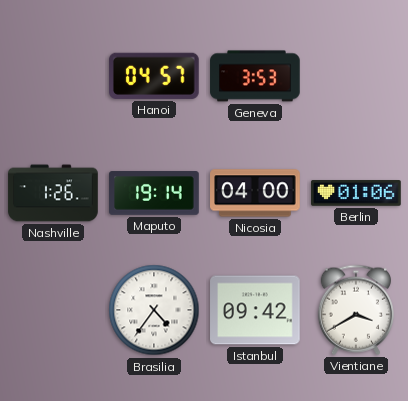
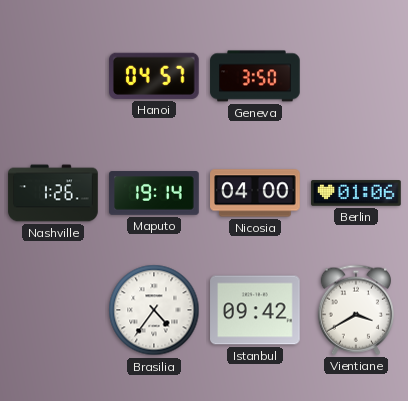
Geneva: 3:53 -> 3:50 (255, 76)
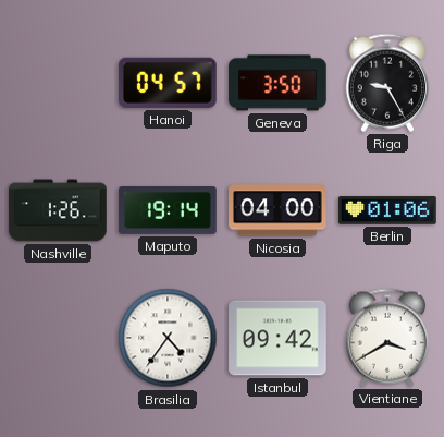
Riga: none -> 9:25 (387, 83)
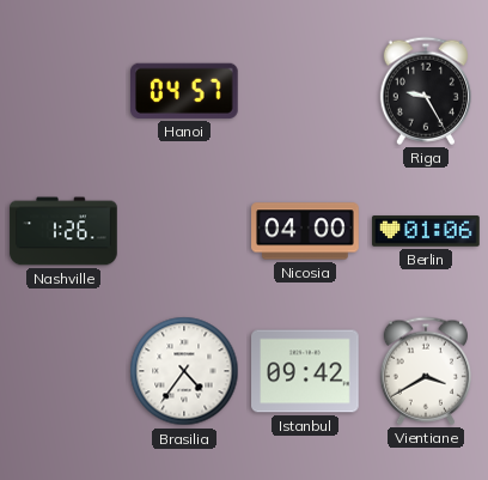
Geneva: 3:50 -> none (277, 83)
Maputo: 19:14 -> none (168, 210)
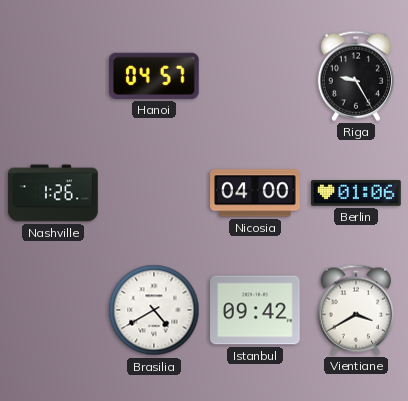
Brasilia: 4:36 -> 4:40 (154, 310)
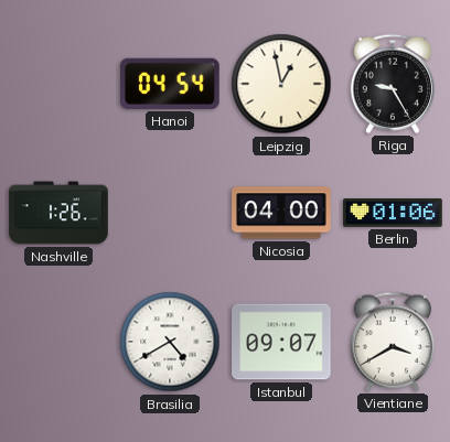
Hanoi: 04:57 -> 04:54 (171, 84)
Leipzig: none -> 12:58 (281, 84)
Istanbul: 09:42 -> 09:07 (281, 342)
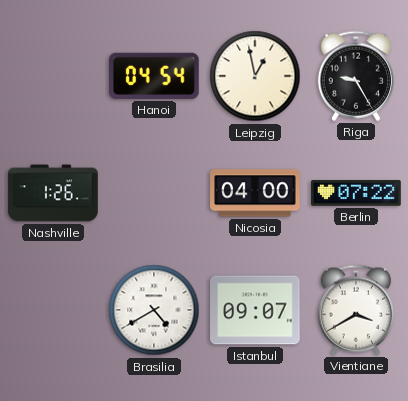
Berlin: 01:06 -> 07:22 (356, 193)
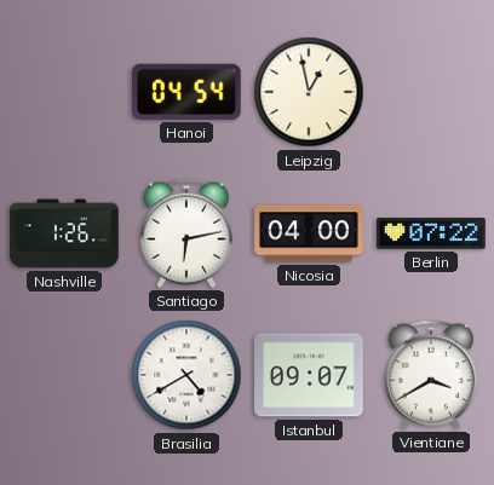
Riga: 9:25 -> none (356, 76)
Santiago: none -> 6:13 (186, 233)
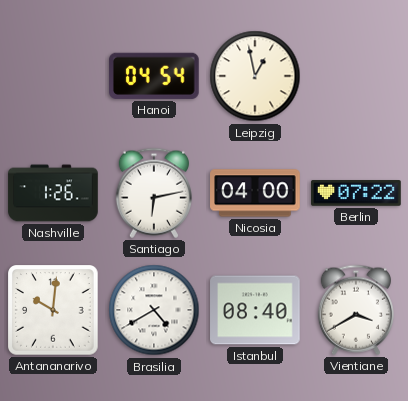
Antananarivo: none -> 10:01 (53, 310)
Istanbul: 09:07 -> 08:40 (255, 310)
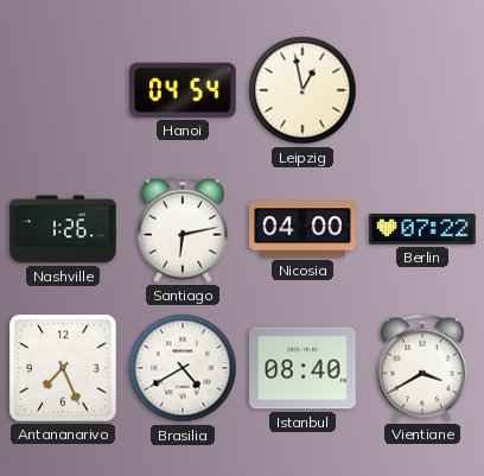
Antananarivo: 10:01 -> 7:26 (63, 368)
